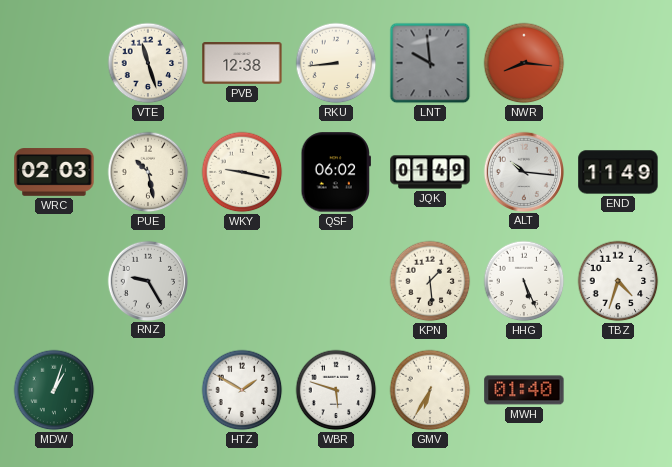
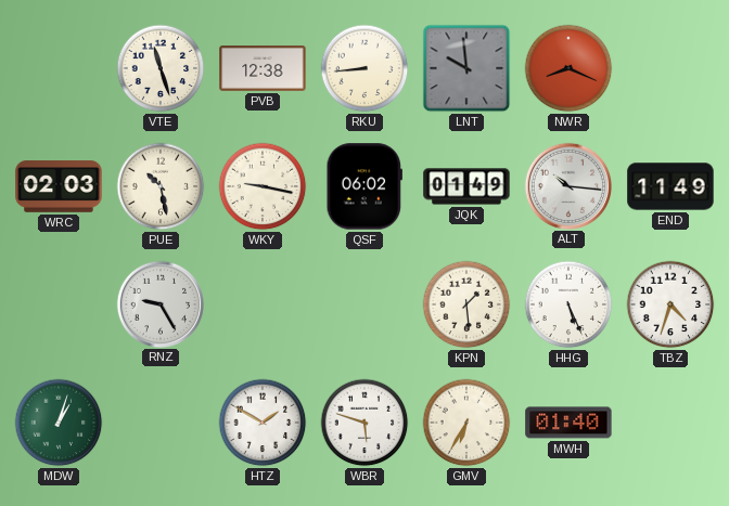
NWR: 8:16 -> 8:19 (568, 68)
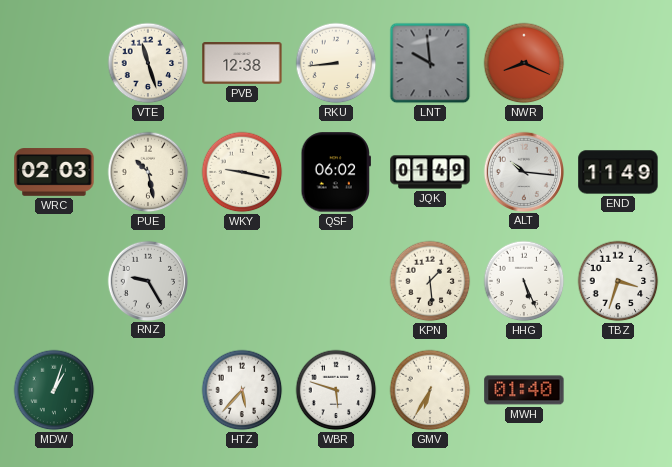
TBZ: 4:33 -> 3:33 (618, 281)
HTZ: 1:50 -> 5:37 (242, 390)
